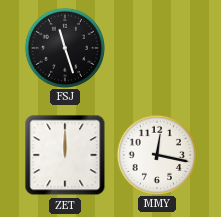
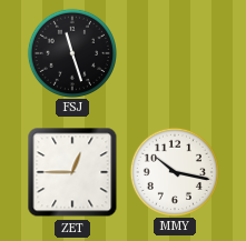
ZET: 12:00 -> 12:45 (72, 172)
MMY: 12:17 -> 10:17 (174, 171)
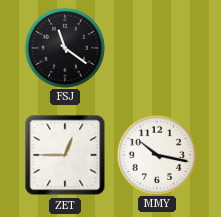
FSJ: 11:27 -> 11:21 (64, 47)
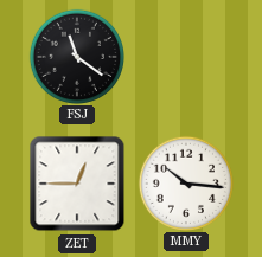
MMY: 10:17 -> 10:16 (185, 182)
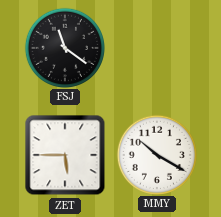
ZET: 12:45 -> 5:45 (65, 155)
MMY: 10:16 -> 10:20 (156, 154)
